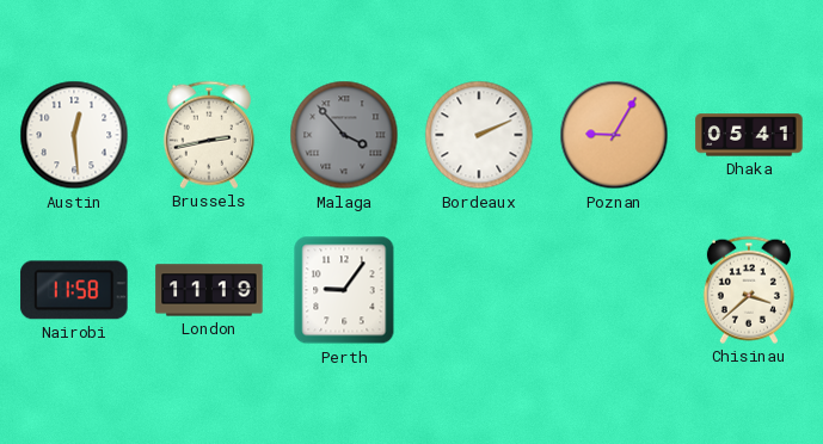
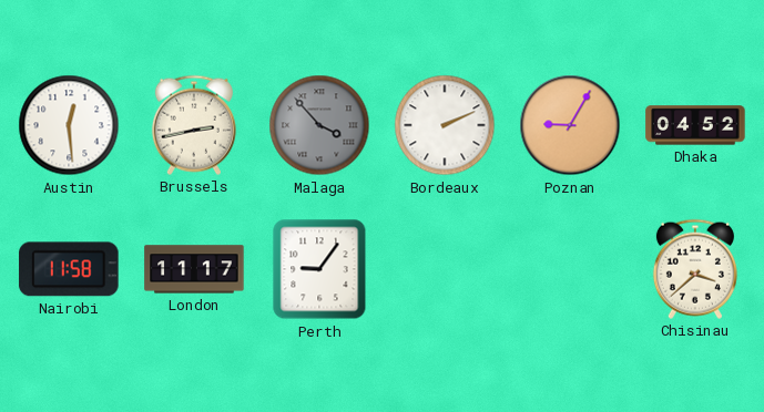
Dhaka: 05:41 -> 04:52 (695, 125)
London: 11:19 -> 11:17 (194, 269)
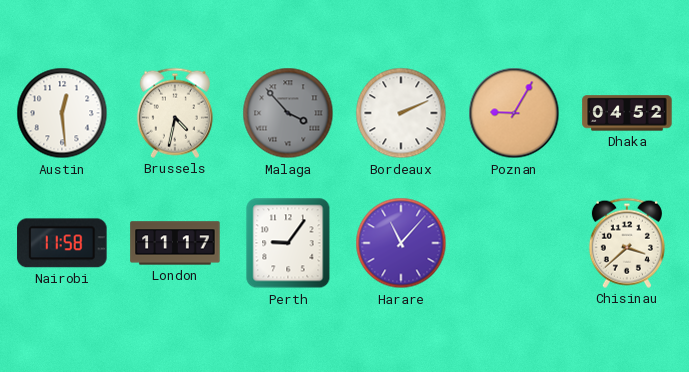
Brussels: 2:43 -> 4:32 (175, 113)
Harare: none -> 11:07 (401, 243)
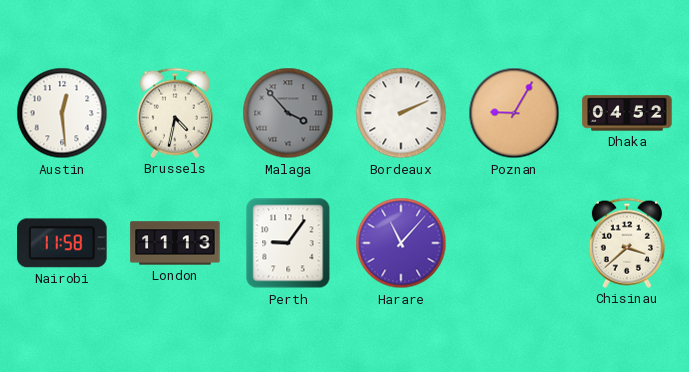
London: 11:17 -> 11:13 (175, 243)
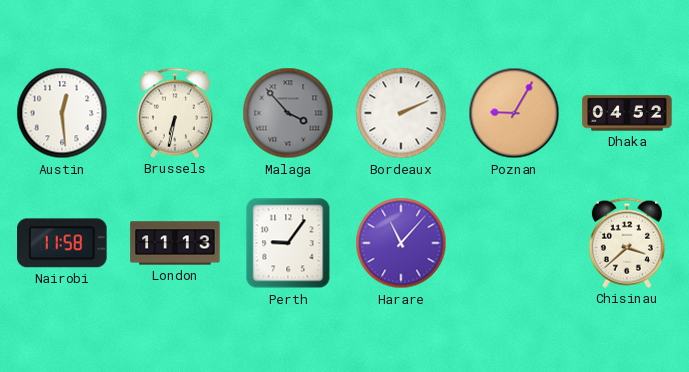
Brussels: 4:32 -> 6:32 (175, 113)
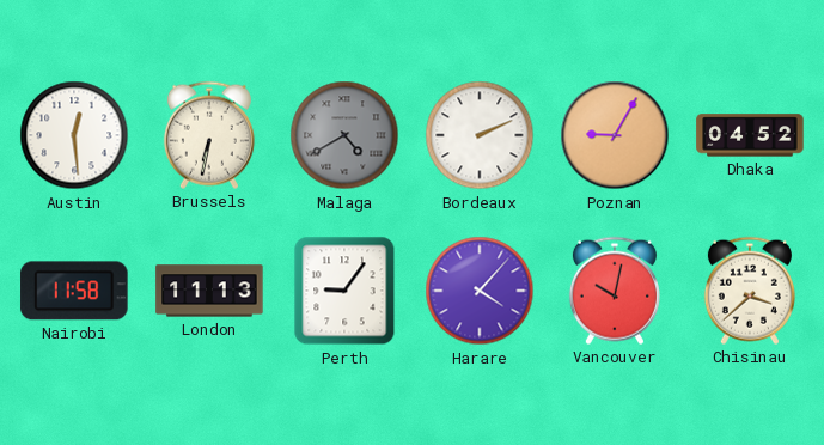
Malaga: 3:53 -> 4:40 (344, 135)
Harare: 11:07 -> 4:07 (480, 291)
Vancouver: none -> 10:02 (615, 291)
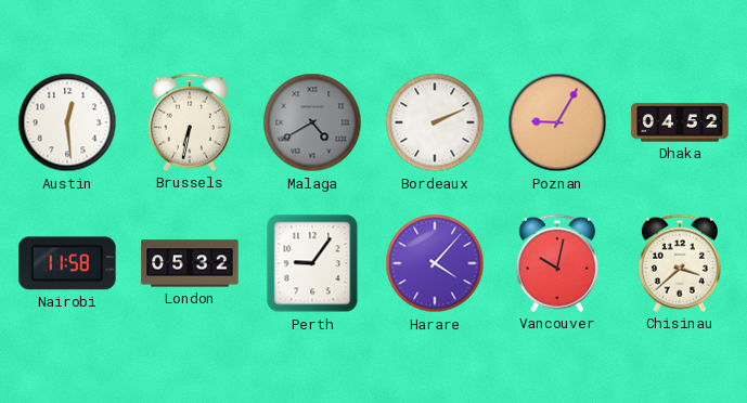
London: 11:13 -> 05:32 (190, 263)
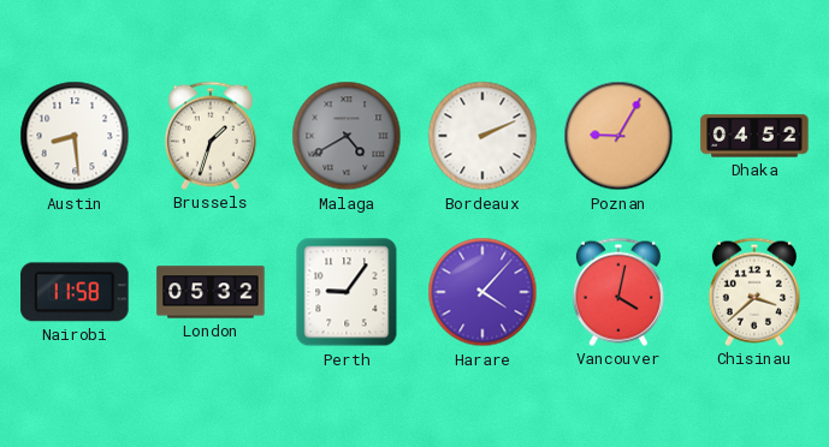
Austin: 12:29 -> 8:29 (75, 136)
Brussels: 6:32 -> 1:33 (211, 136)
Vancouver: 10:02 -> 4:02 (618, 292)
